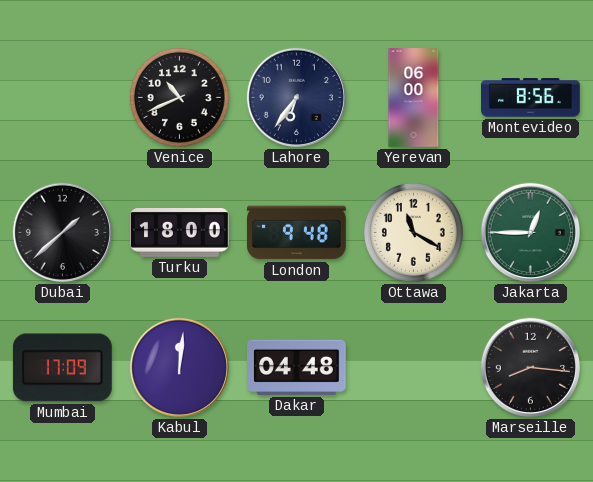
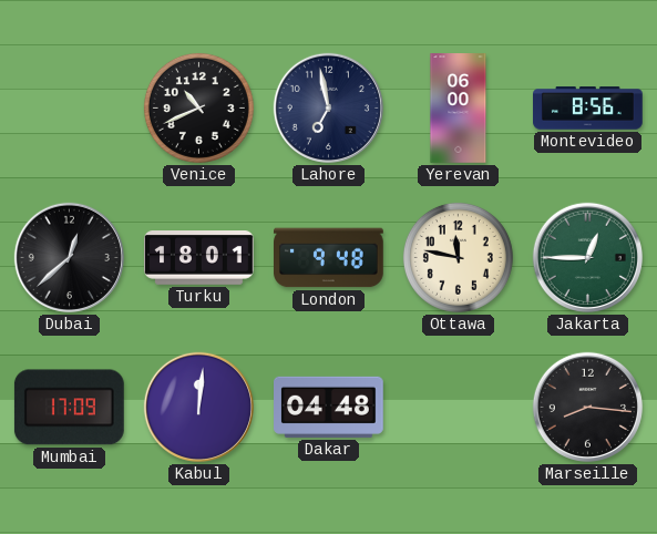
Lahore: 6:36 -> 6:58 (328, 107)
Dubai: 1:38 -> 12:38 (69, 257)
Turku: 18:00 -> 18:01 (199, 258)
Ottawa: 11:20 -> 11:47 (458, 257)
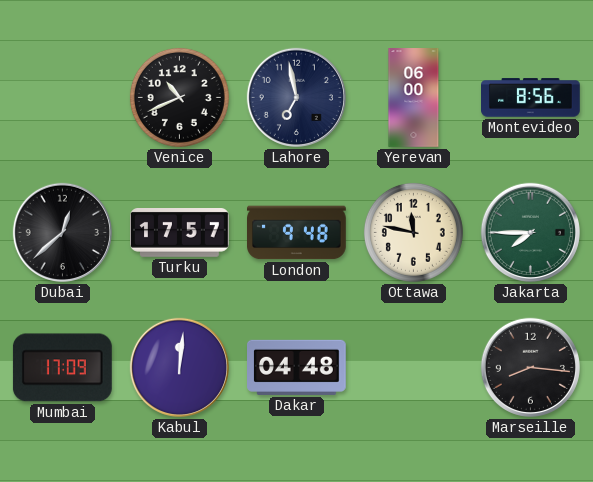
Turku: 18:01 -> 17:57 (180, 233)
Jakarta: 12:45 -> 7:45 (530, 232)
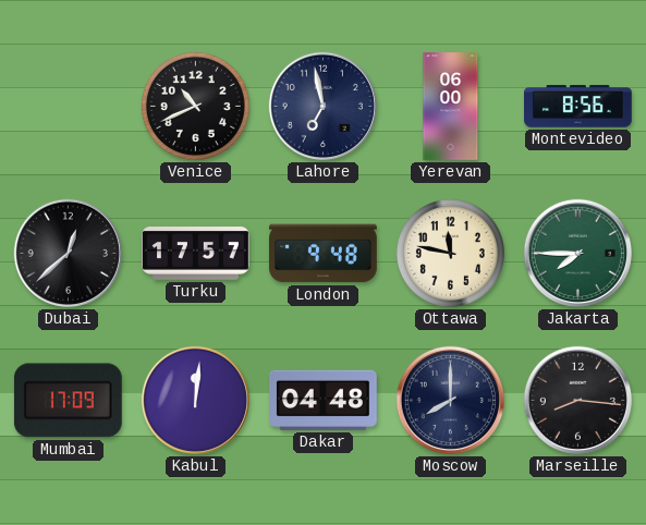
Moscow: none -> 8:00 (450, 400)
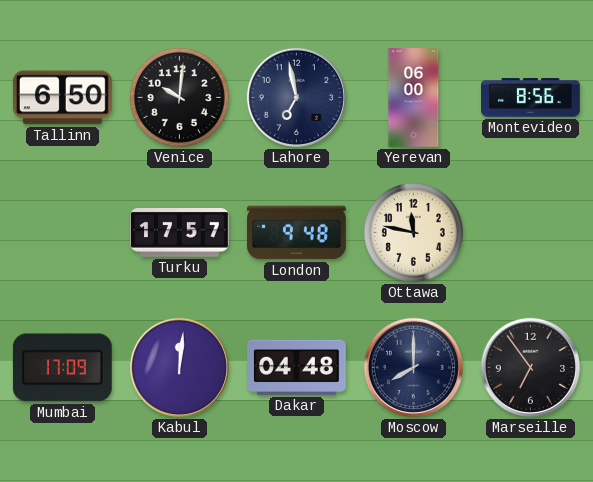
Tallinn: none -> 6:50 (62, 98)
Venice: 10:41 -> 10:01 (179, 97)
Dubai: 12:38 -> none (68, 253)
Jakarta: 7:45 -> none (577, 253)
Marseille: 8:16 -> 6:54 (530, 367)
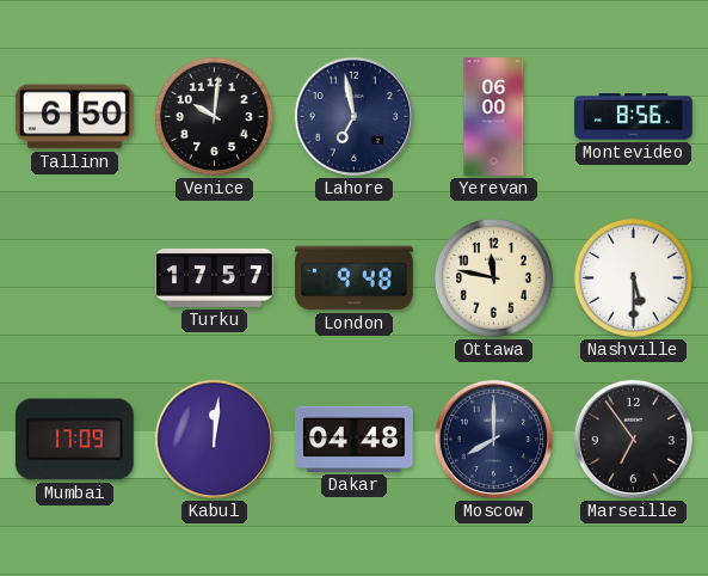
Nashville: none -> 5:30 (633, 277)
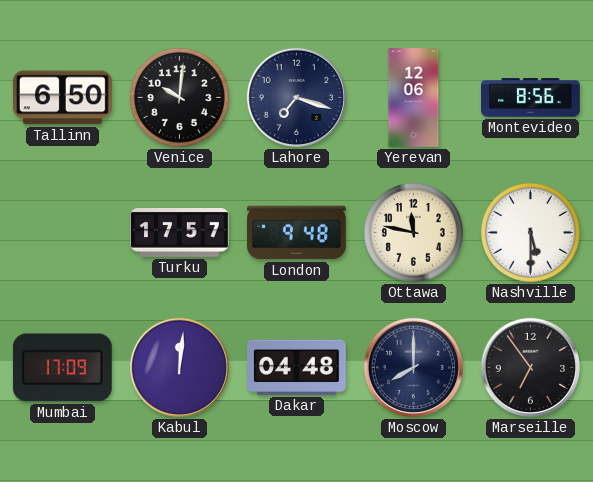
Lahore: 6:58 -> 7:18 (296, 97)
Yerevan: 06:00 -> 12:06 (414, 98)
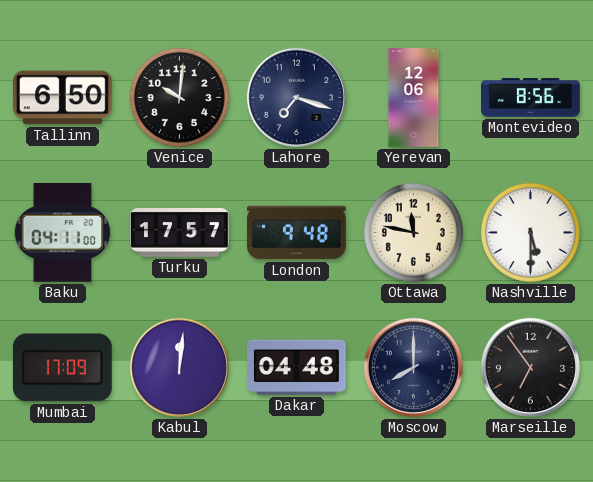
Baku: none -> 04:11 (63, 232)
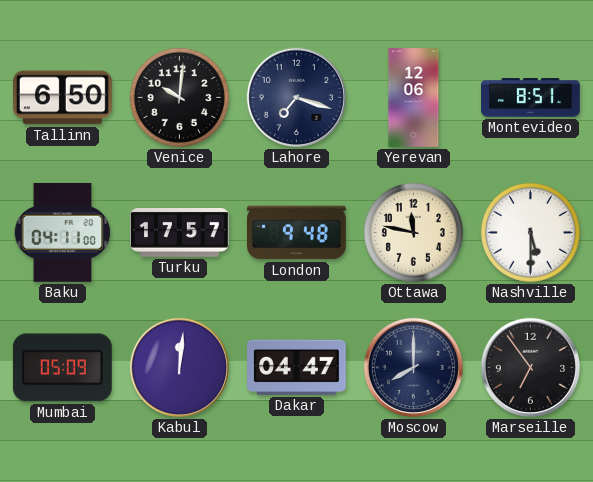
Montevideo: 8:56 -> 8:51 (531, 98)
Mumbai: 17:09 -> 05:09 (62, 368)
Dakar: 04:48 -> 04:47 (297, 367)
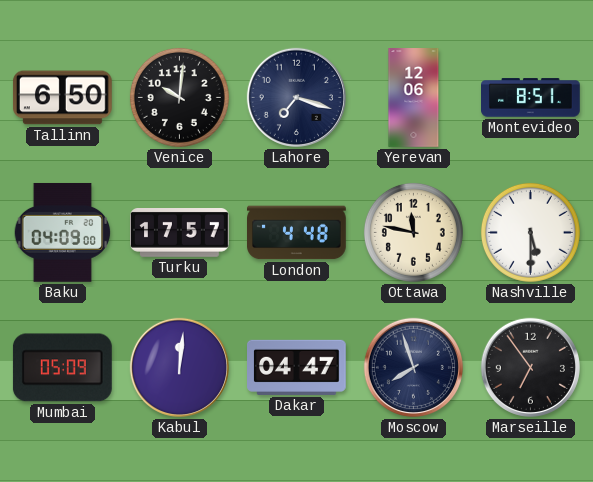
Baku: 04:11 -> 04:09 (63, 232)
London: 9:48 -> 4:48 (297, 233)
Moscow: 8:00 -> 7:57 (413, 367)
